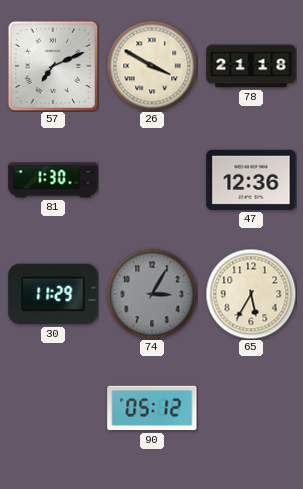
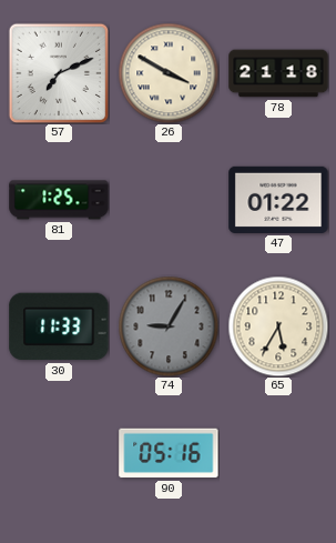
81: 1:30 -> 1:25 (59, 200)
47: 12:36 -> 01:22 (278, 200)
30: 11:29 -> 11:33 (59, 326)
74: 3:05 -> 9:05 (169, 326)
90: 05:12 -> 05:16 (169, 453)
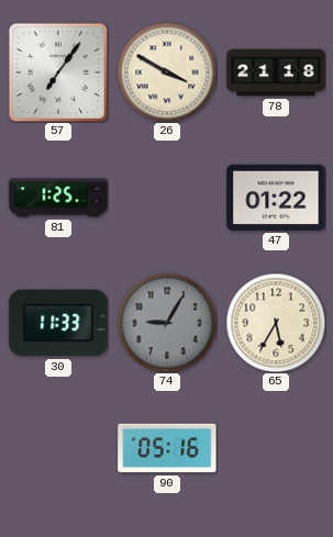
57: 7:11 -> 7:06 (58, 72)
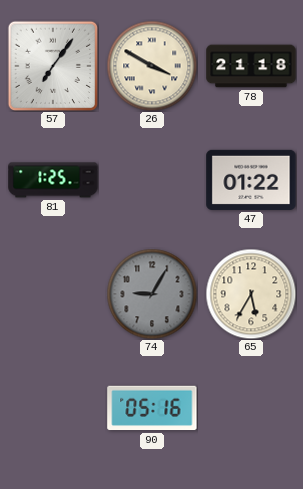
30: 11:33 -> none (58, 323)
